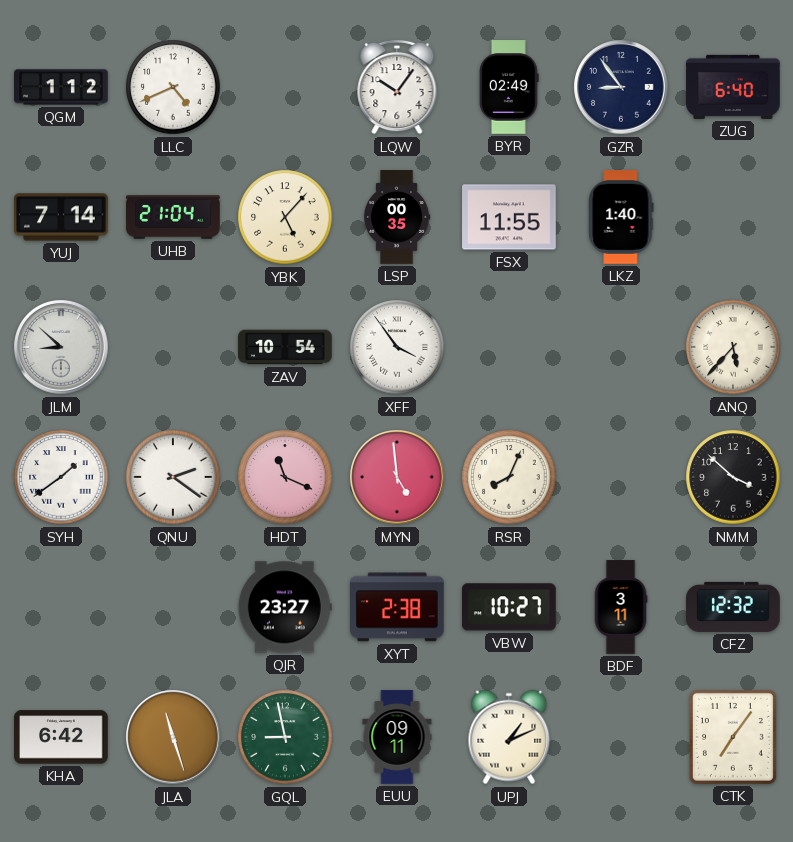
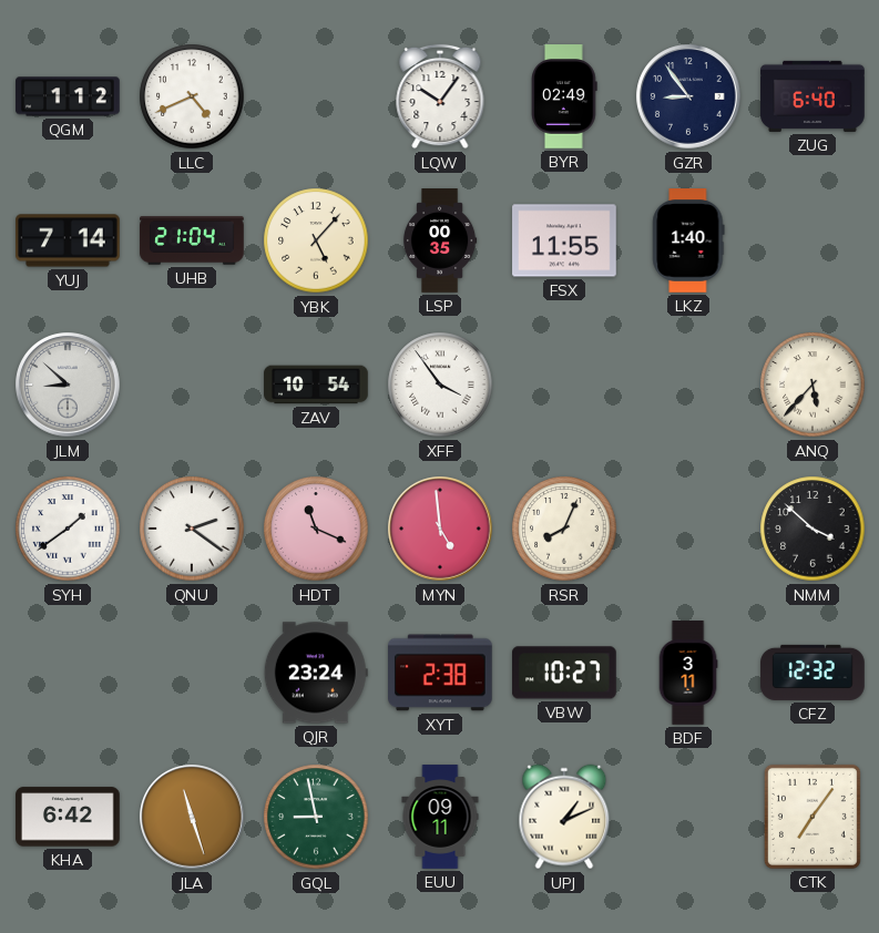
QJR: 23:27 -> 23:24 (316, 673)
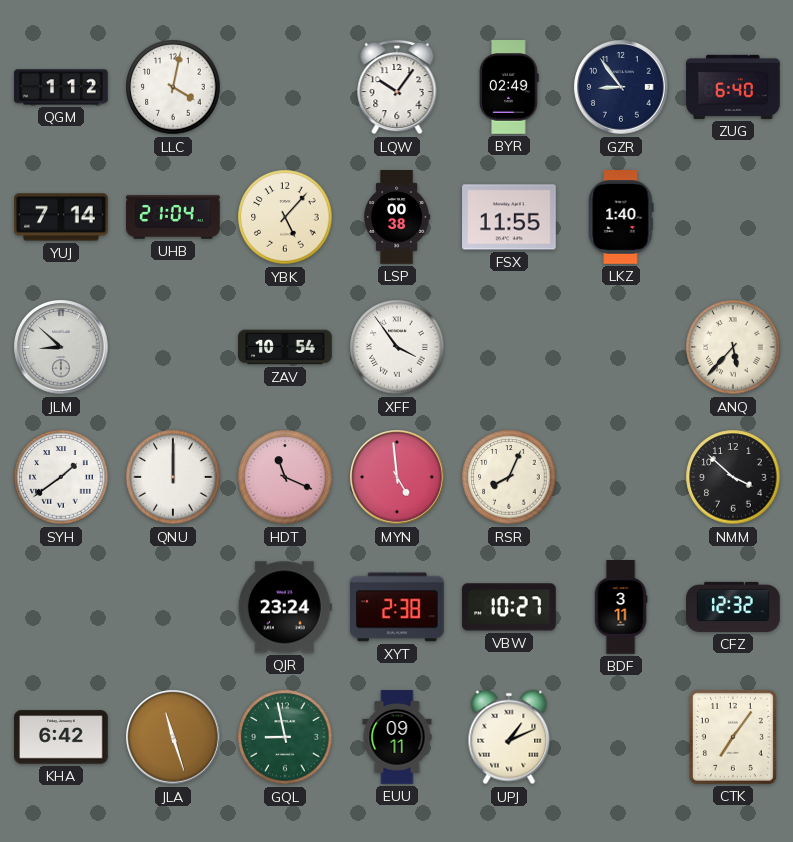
LLC: 4:41 -> 4:02 (173, 87)
LSP: 00:35 -> 00:38 (397, 217)
QNU: 2:21 -> 12:00 (173, 477)
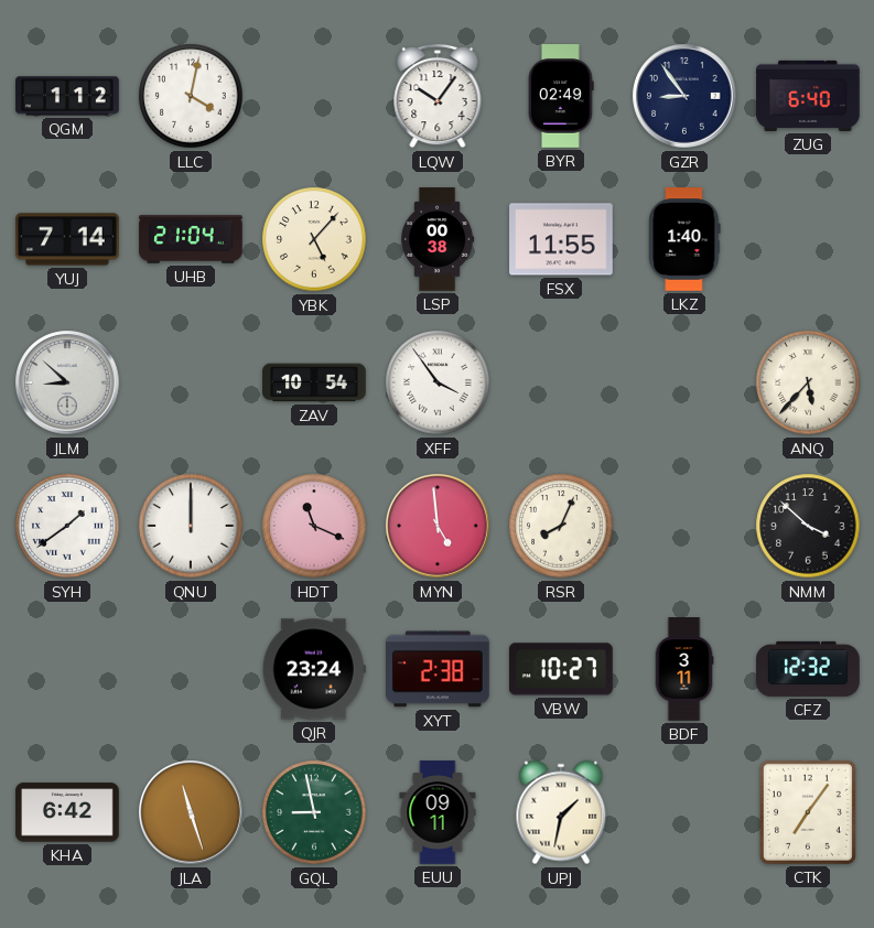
UPJ: 1:11 -> 1:32 (561, 812)
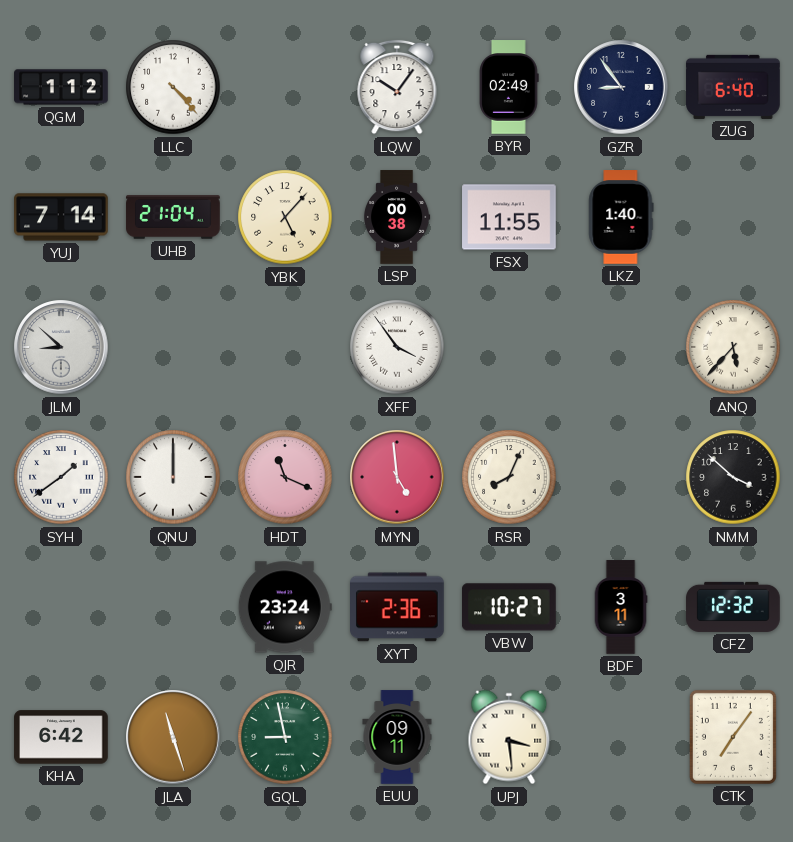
LLC: 4:02 -> 4:23 (173, 87)
ZAV: 10:54 -> none (314, 382)
XYT: 2:38 -> 2:36 (398, 607)
UPJ: 1:32 -> 3:29 (509, 737)
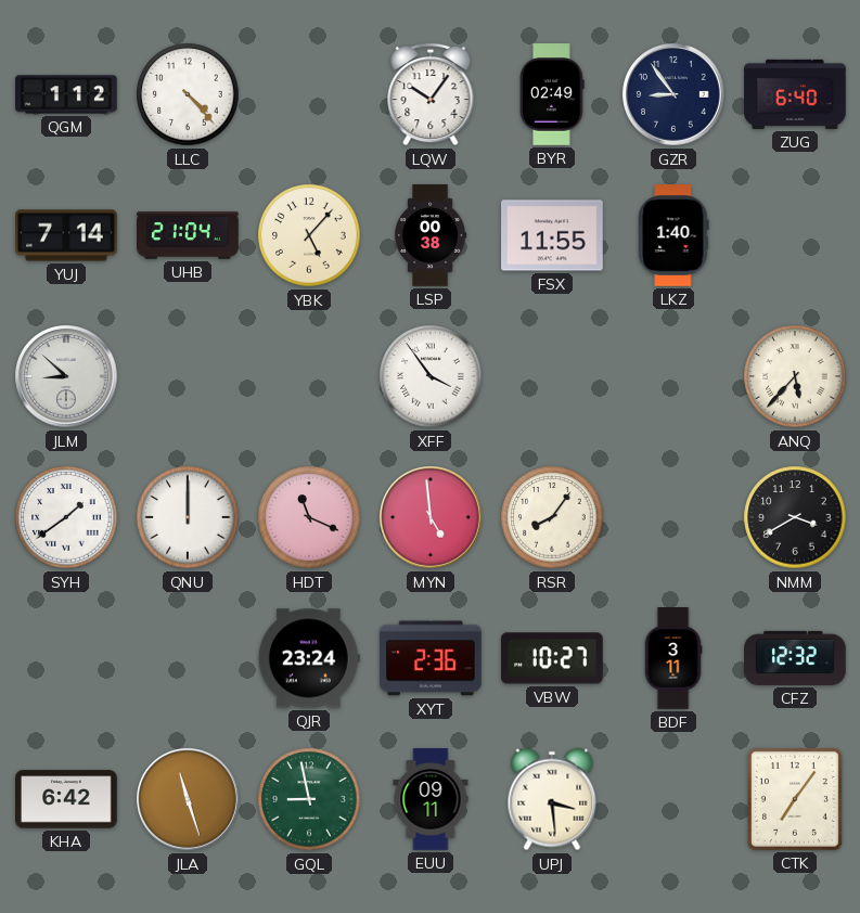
RSR: 8:04 -> 8:06 (552, 517)
NMM: 3:52 -> 3:40 (795, 517)
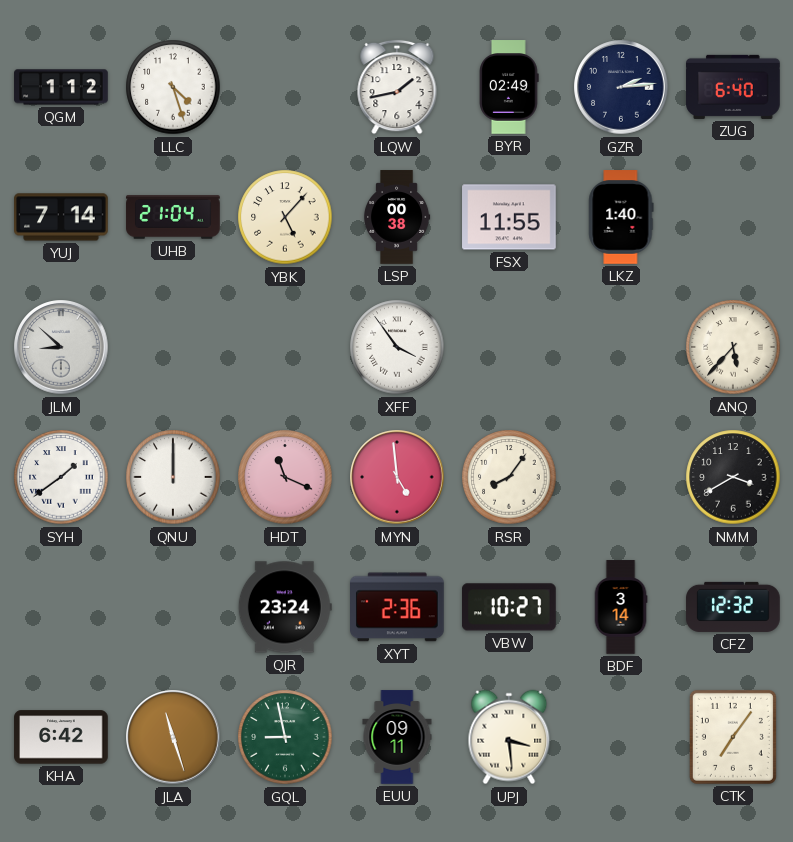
LLC: 4:23 -> 4:27 (173, 87)
LQW: 10:06 -> 1:43 (397, 87)
GZR: 8:54 -> 2:14 (621, 87)
BDF: 3:11 -> 3:14 (621, 607)
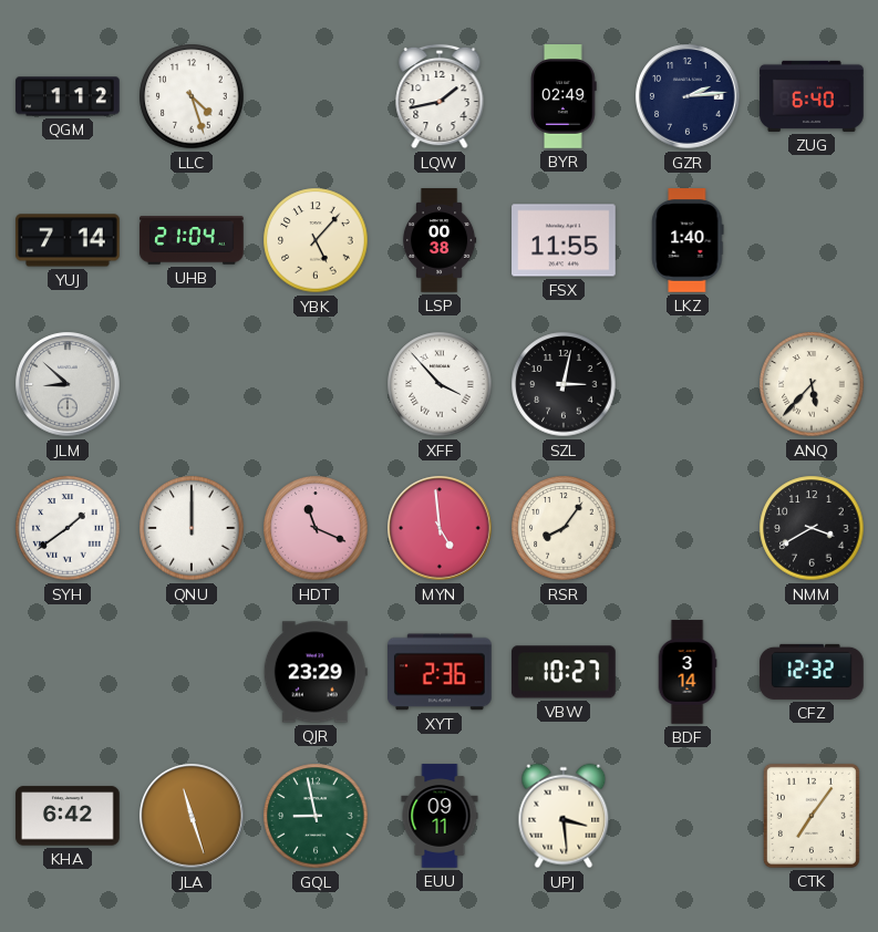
XFF: 3:54 -> 3:53 (440, 384)
SZL: none -> 3:02 (564, 384)
QJR: 23:24 -> 23:29 (316, 672)
